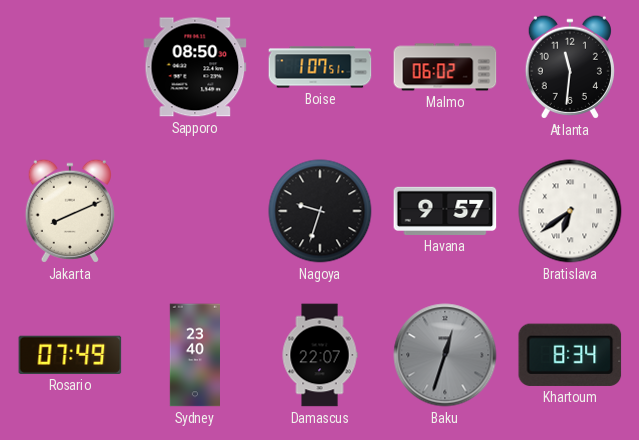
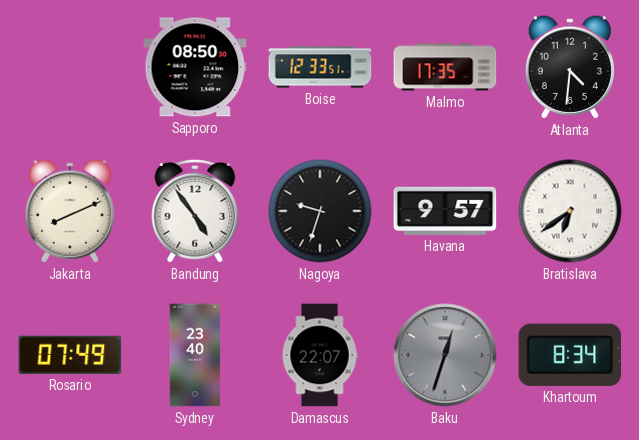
Boise: 1:07 -> 12:33 (320, 67)
Malmo: 06:02 -> 17:35 (445, 67)
Atlanta: 11:31 -> 4:31 (570, 67)
Bandung: none -> 4:54 (195, 211)
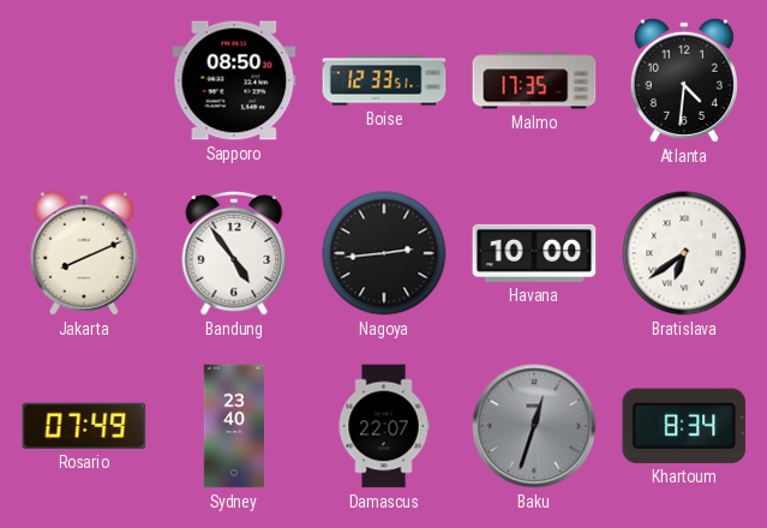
Nagoya: 9:33 -> 2:44 (384, 253)
Havana: 9:57 -> 10:00 (534, 253)
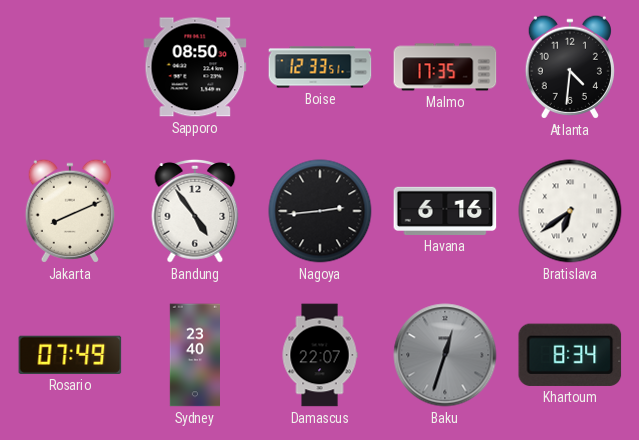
Havana: 10:00 -> 6:16 (445, 211)
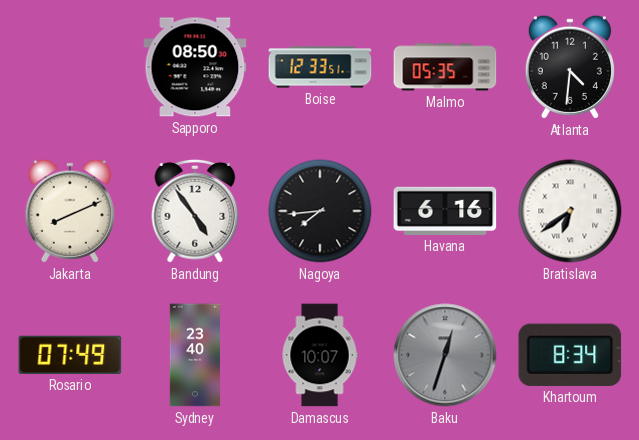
Malmo: 17:35 -> 05:35 (445, 67)
Nagoya: 2:44 -> 7:44 (320, 211)
Damascus: 22:07 -> 10:07 (320, 355)
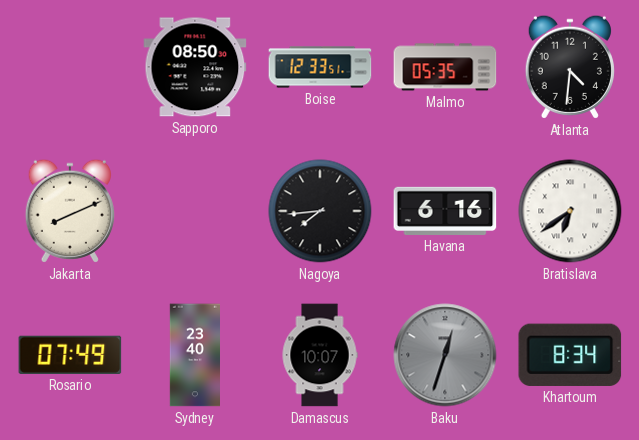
Bandung: 4:54 -> none (195, 211)
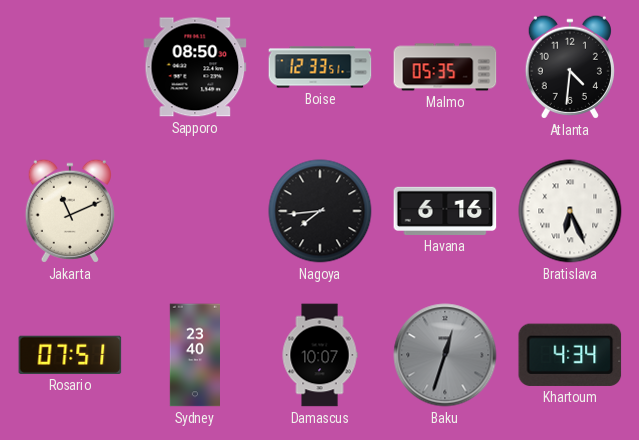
Jakarta: 8:11 -> 11:11 (70, 211)
Bratislava: 6:39 -> 6:26 (570, 211)
Rosario: 07:49 -> 07:51 (70, 355)
Khartoum: 8:34 -> 4:34 (570, 355)
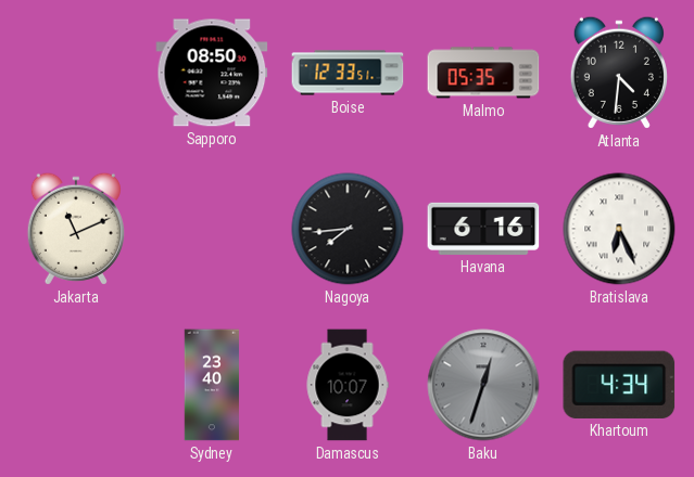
Rosario: 07:51 -> none (70, 355)
